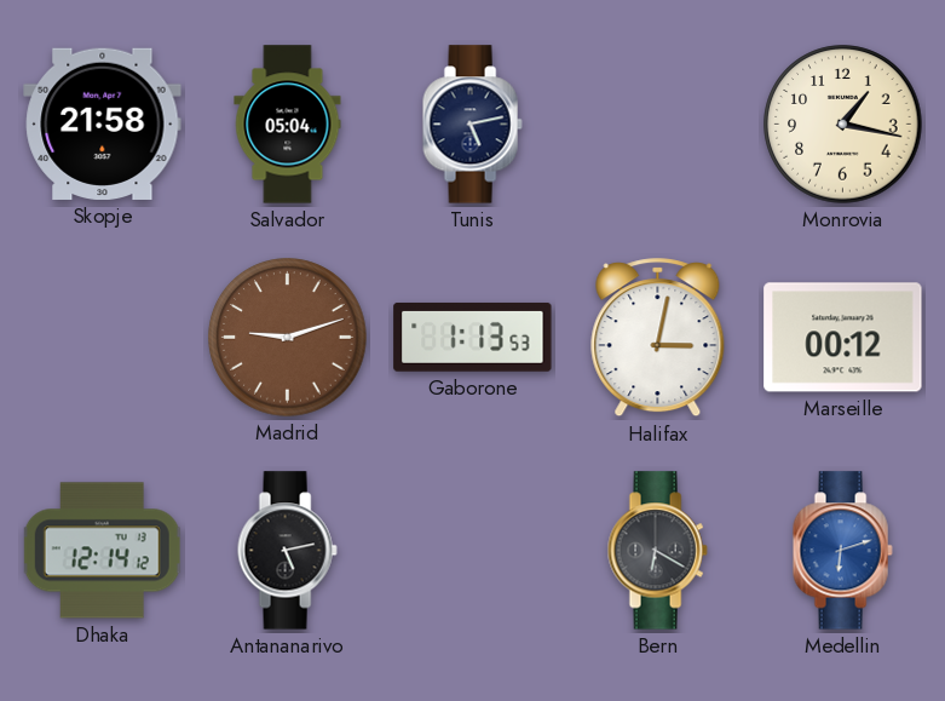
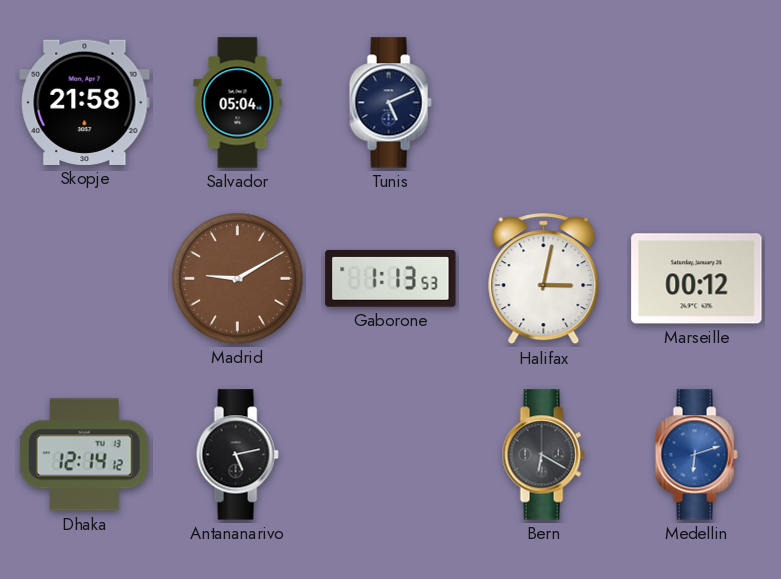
Tunis: 5:13 -> 5:11 (390, 103)
Monrovia: 1:17 -> none (843, 125)
Madrid: 9:12 -> 9:10 (238, 279)
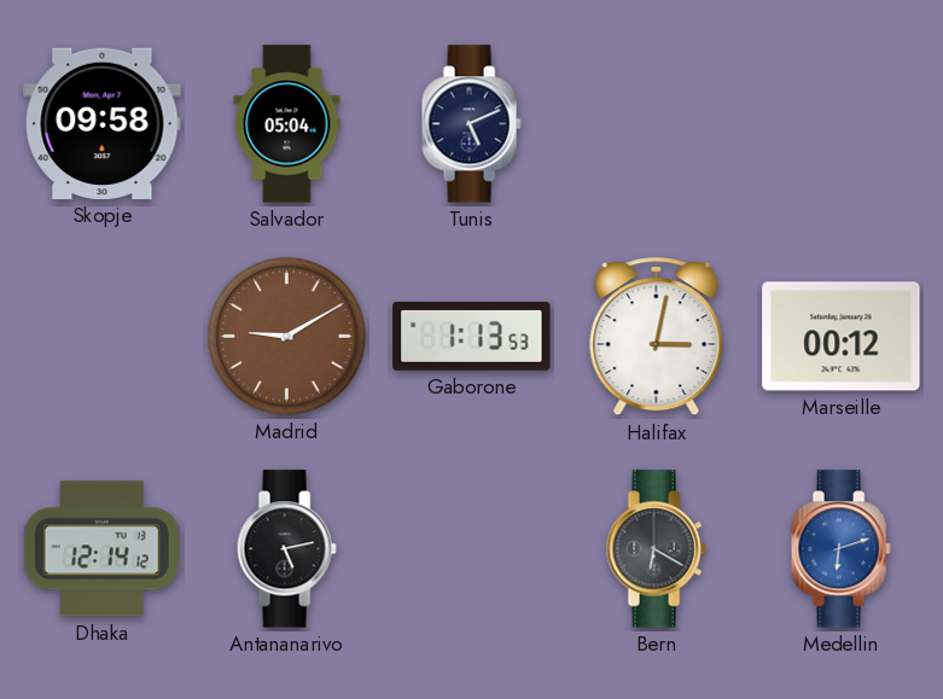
Skopje: 21:58 -> 09:58 (103, 123)
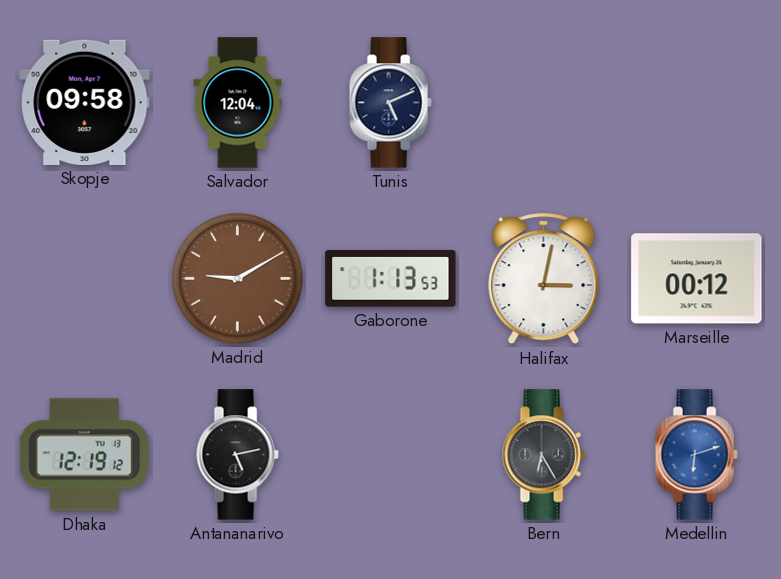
Salvador: 05:04 -> 12:04 (238, 103)
Dhaka: 12:14 -> 12:19 (84, 455)
Bern: 6:20 -> 6:25 (543, 455)
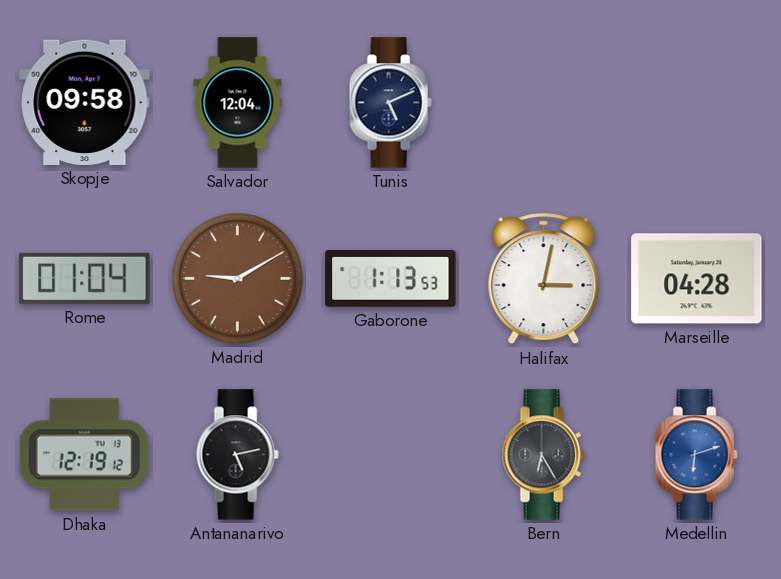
Rome: none -> 01:04 (85, 278)
Marseille: 00:12 -> 04:28 (697, 279)
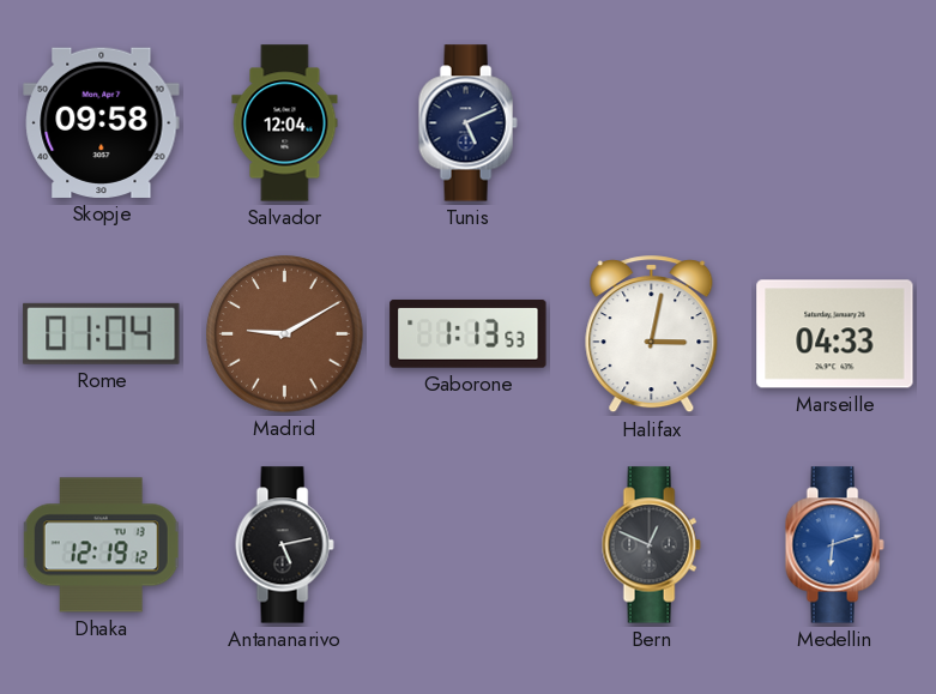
Marseille: 04:28 -> 04:33 (835, 334)
Bern: 6:25 -> 12:49 (651, 545)
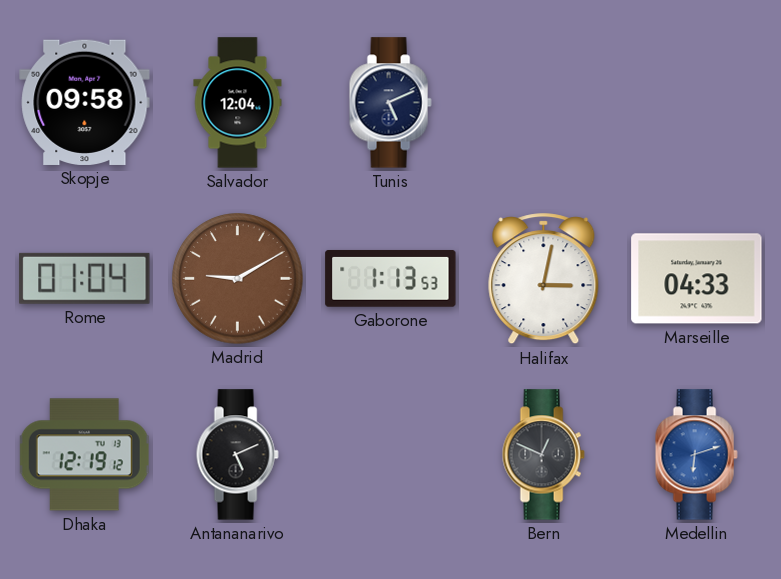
Antananarivo: 5:13 -> 5:11 (237, 455)
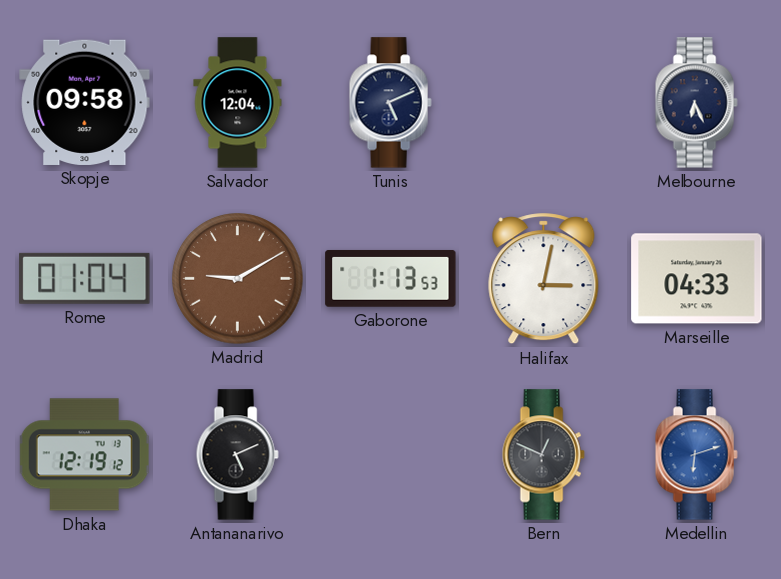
Melbourne: none -> 6:26 (696, 103)
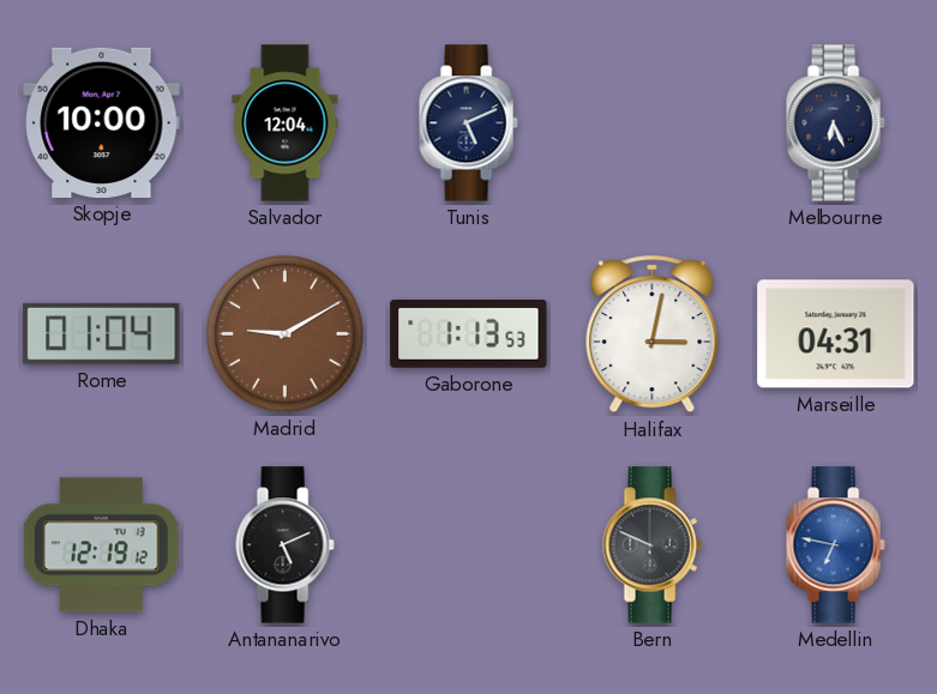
Skopje: 09:58 -> 10:00 (102, 122)
Marseille: 04:33 -> 04:31 (836, 334)
Bern: 12:49 -> 9:49 (651, 545)
Medellin: 6:12 -> 6:47 (835, 545)
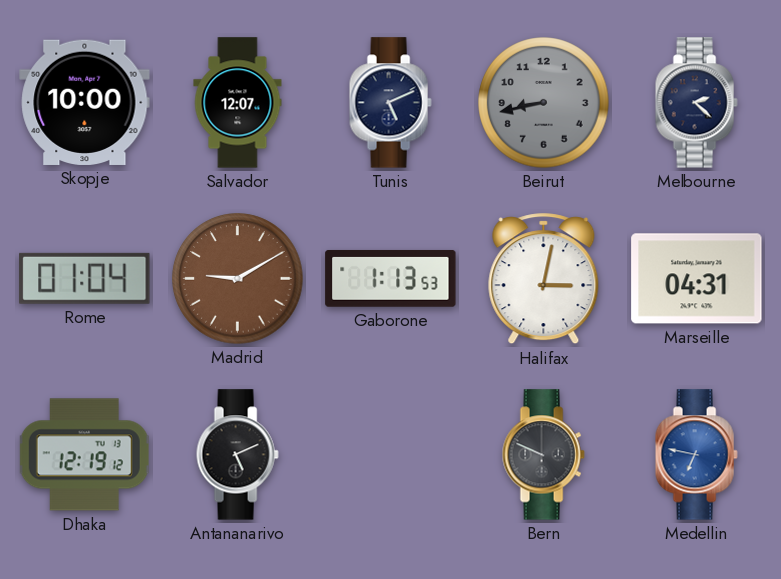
Salvador: 12:04 -> 12:07 (238, 103)
Beirut: none -> 8:43 (544, 103)
Melbourne: 6:26 -> 2:22 (696, 103)
